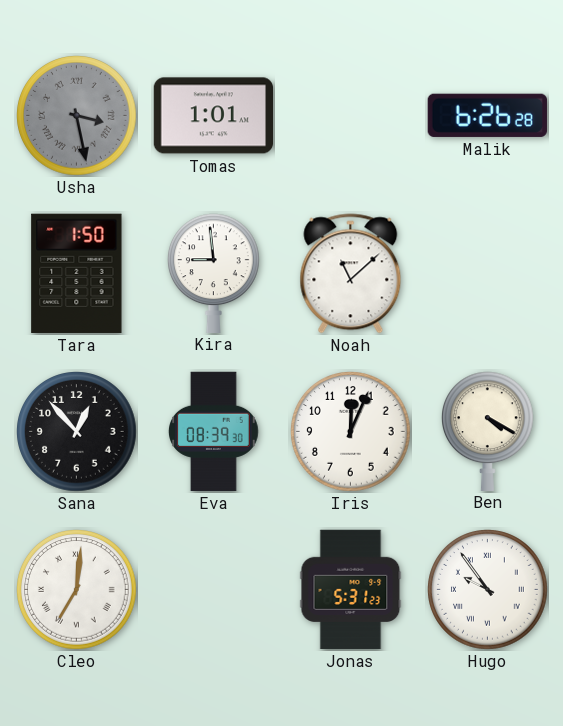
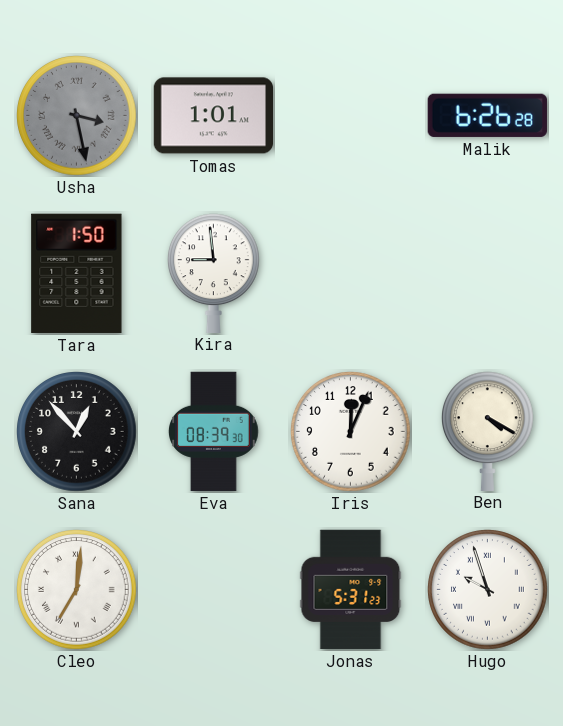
Noah: 11:08 -> none (351, 274)
Hugo: 9:54 -> 9:57 (488, 590)
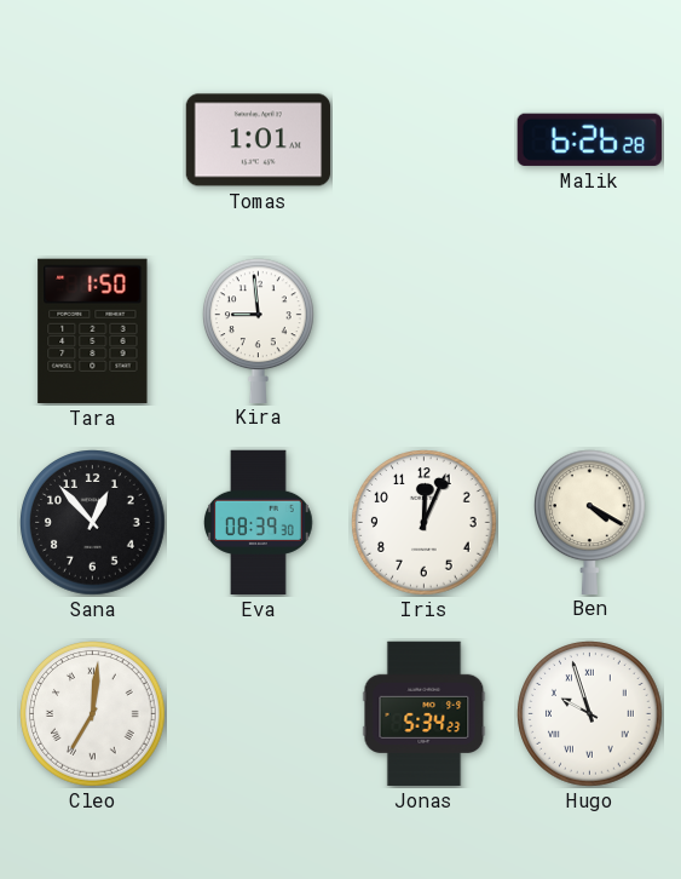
Usha: 3:28 -> none (77, 116)
Jonas: 5:31 -> 5:34 (425, 714)
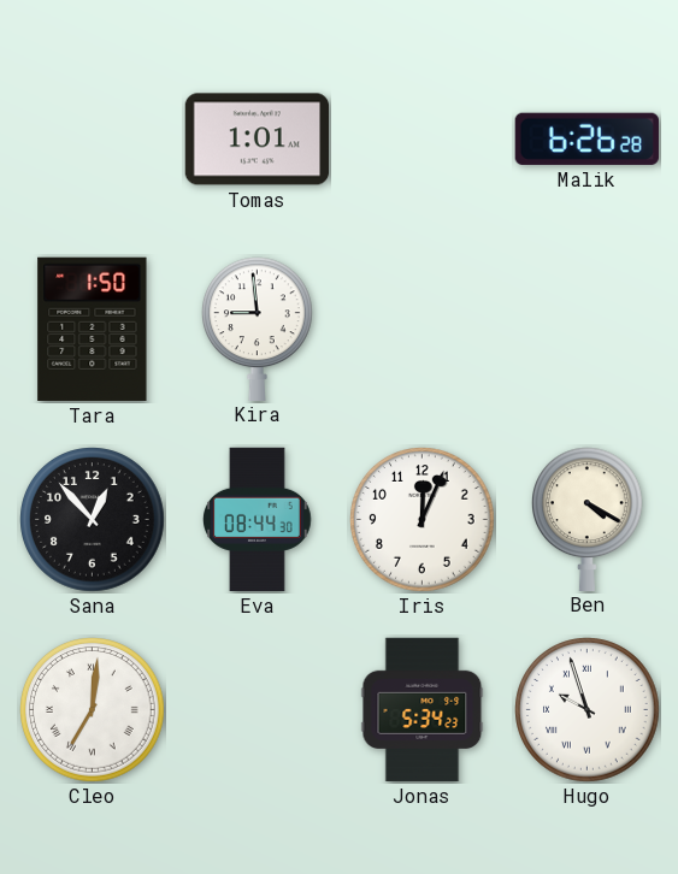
Eva: 08:39 -> 08:44 (258, 520)
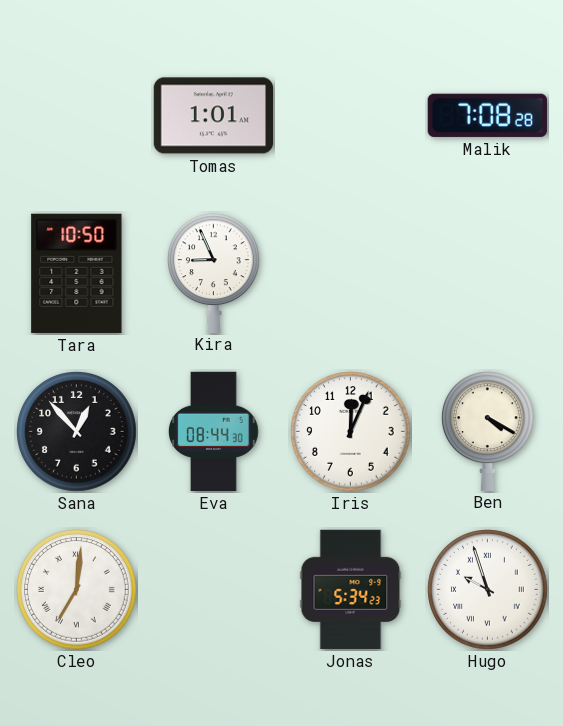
Malik: 6:26 -> 7:08 (487, 115)
Tara: 1:50 -> 10:50 (77, 273)
Kira: 8:59 -> 8:56 (214, 273)
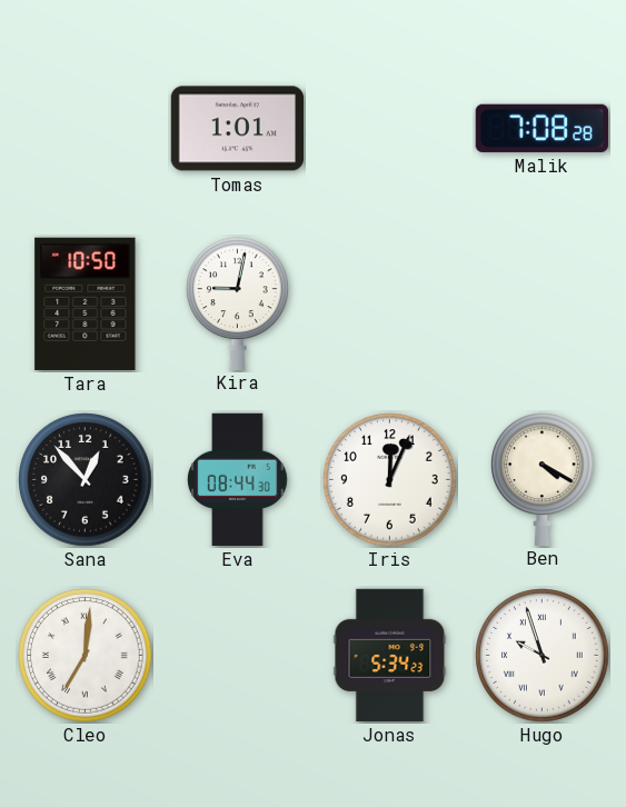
Kira: 8:56 -> 9:02 (238, 303)
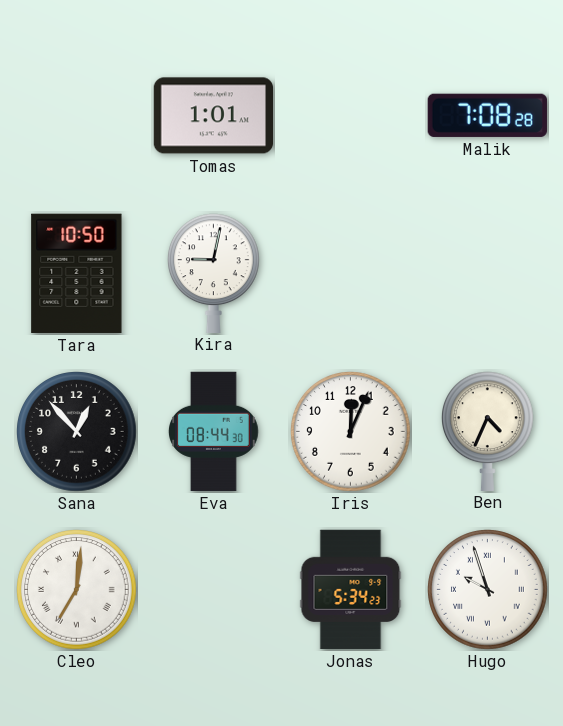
Ben: 4:20 -> 4:34 (488, 431)
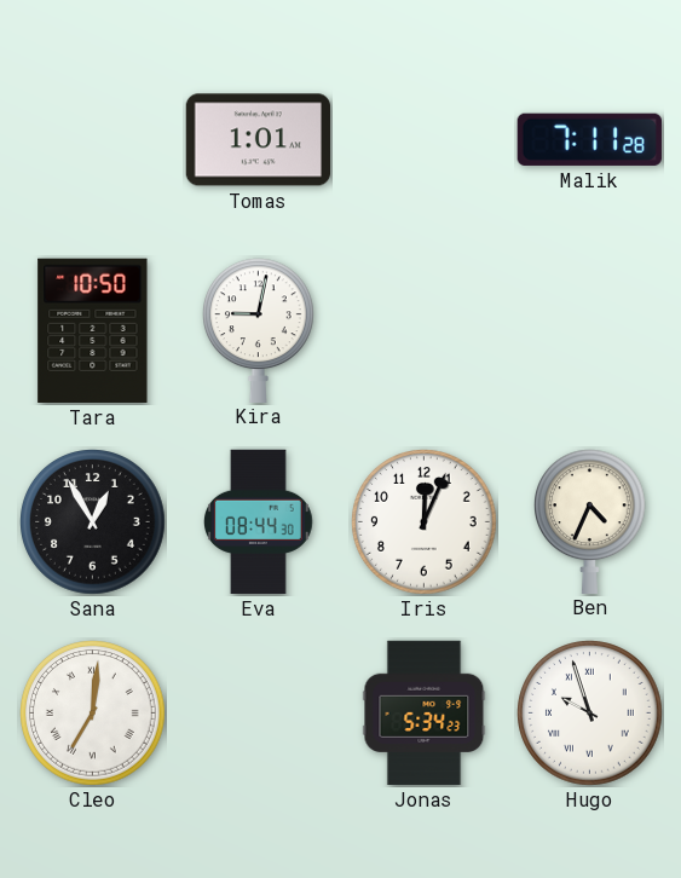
Malik: 7:08 -> 7:11 (589, 139)
Sana: 12:53 -> 12:55 (93, 522)
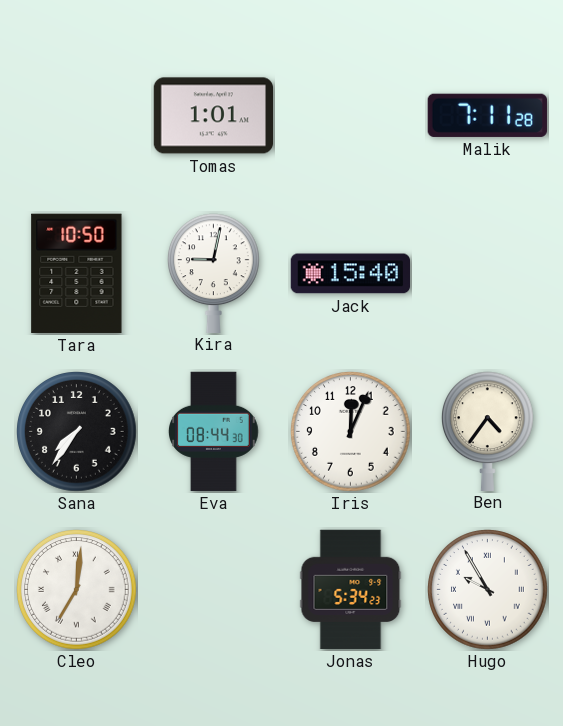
Jack: none -> 15:40 (350, 274)
Sana: 12:55 -> 7:36 (77, 432)
Ben: 4:34 -> 4:36 (488, 431)
Hugo: 9:57 -> 9:55 (488, 590)
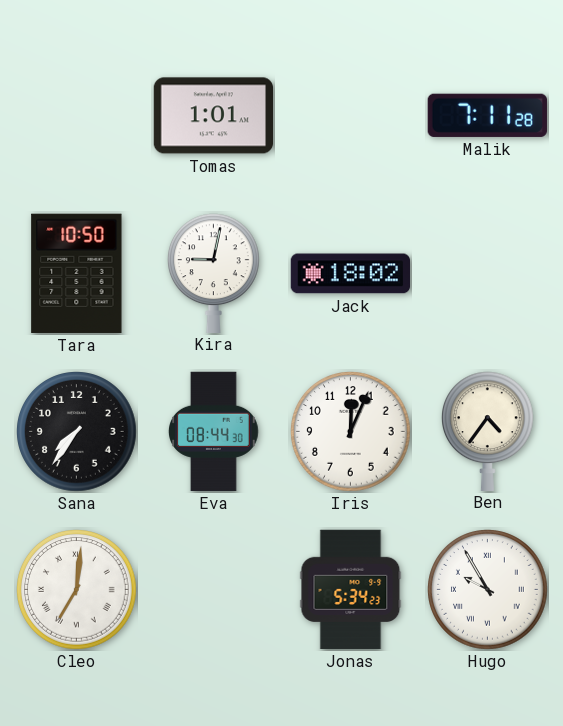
Jack: 15:40 -> 18:02 (350, 274)
